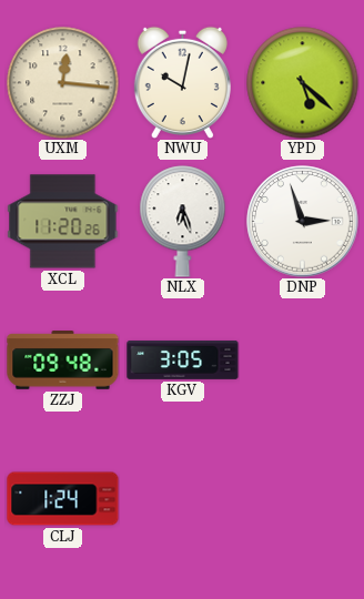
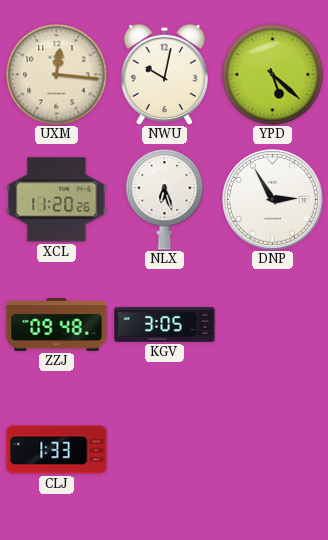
DNP: 2:57 -> 2:55 (273, 200)
CLJ: 1:24 -> 1:33 (57, 450)
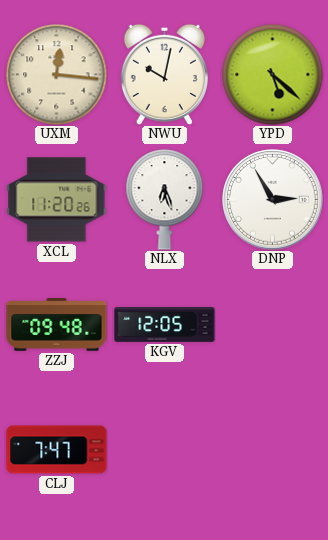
KGV: 3:05 -> 12:05 (165, 324)
CLJ: 1:33 -> 7:47 (57, 450)
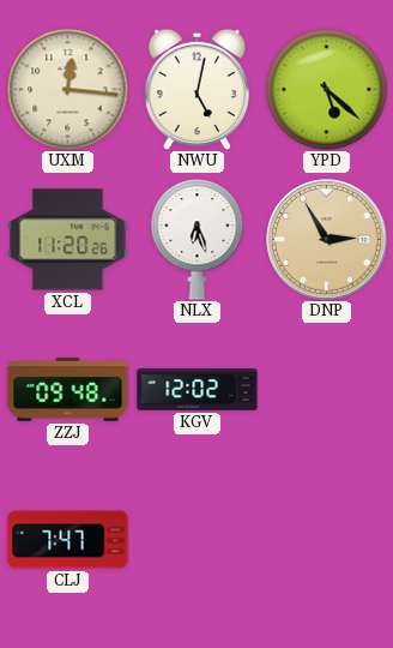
NWU: 10:02 -> 5:02 (196, 89)
DNP dial: white -> champagne (327, 240)
KGV: 12:05 -> 12:02 (198, 389)
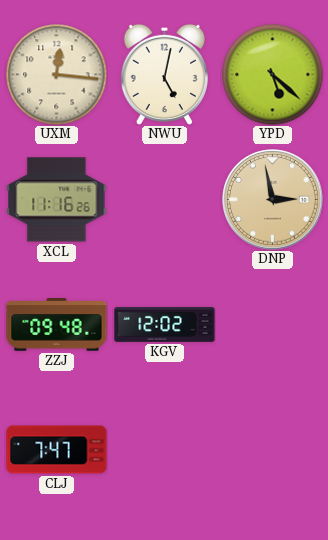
XCL: 11:20 -> 11:16 (57, 200)
NLX: 6:27 -> none (198, 240)
DNP: 2:55 -> 2:58 (273, 200)
